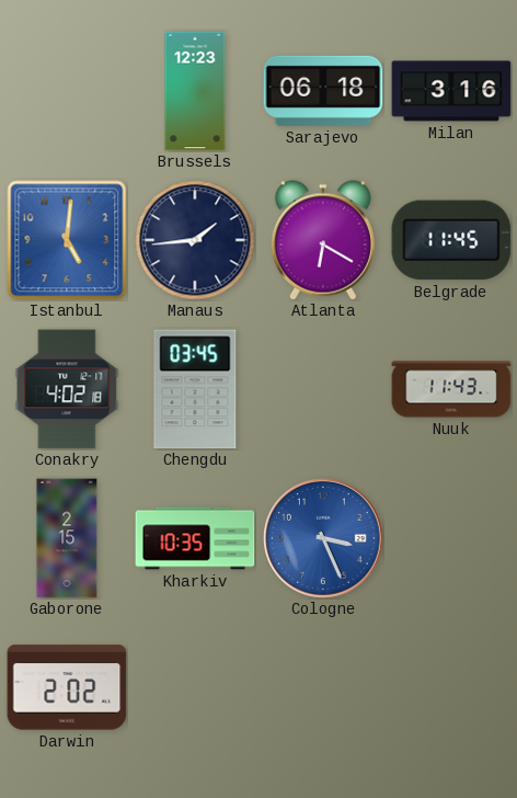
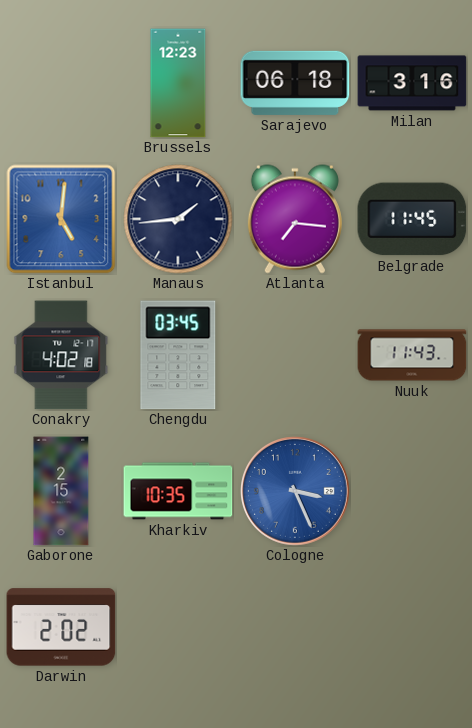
Atlanta: 6:20 -> 7:16 (295, 219)
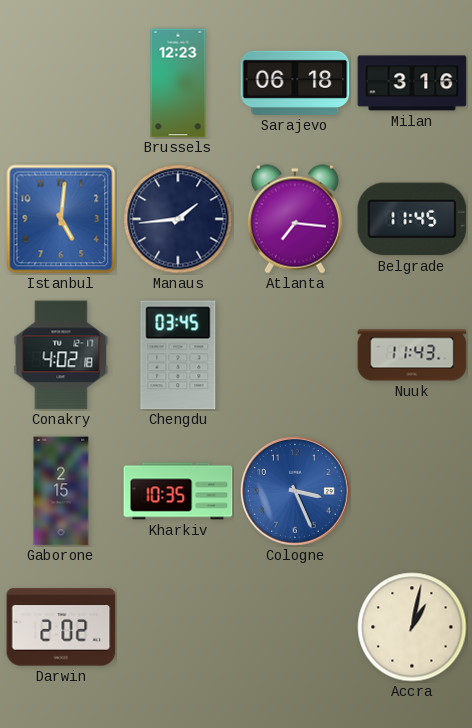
Accra: none -> 1:02 (412, 627)
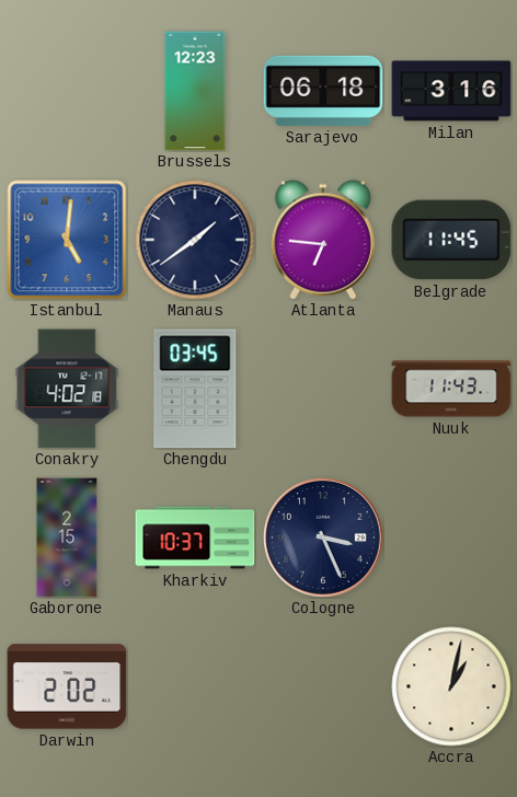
Manaus: 1:44 -> 1:39 (195, 240)
Atlanta: 7:16 -> 6:46 (323, 240)
Kharkiv: 10:35 -> 10:37 (195, 538)
Cologne dial: blue -> navy (324, 539)
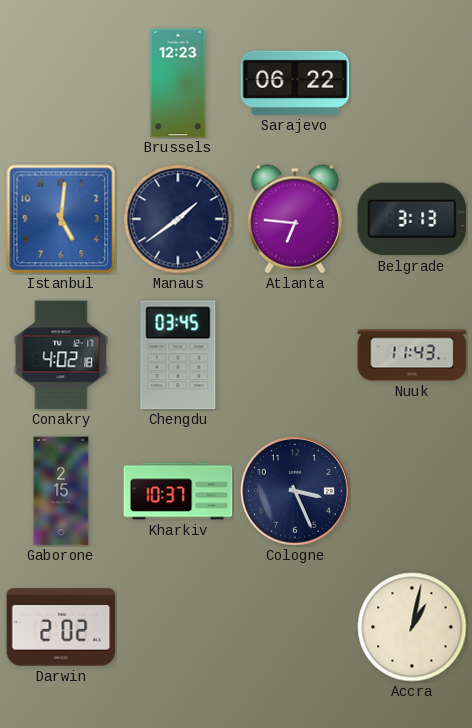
Sarajevo: 06:18 -> 06:22 (295, 83)
Milan: 3:16 -> none (451, 91)
Belgrade: 11:45 -> 3:13 (412, 219)
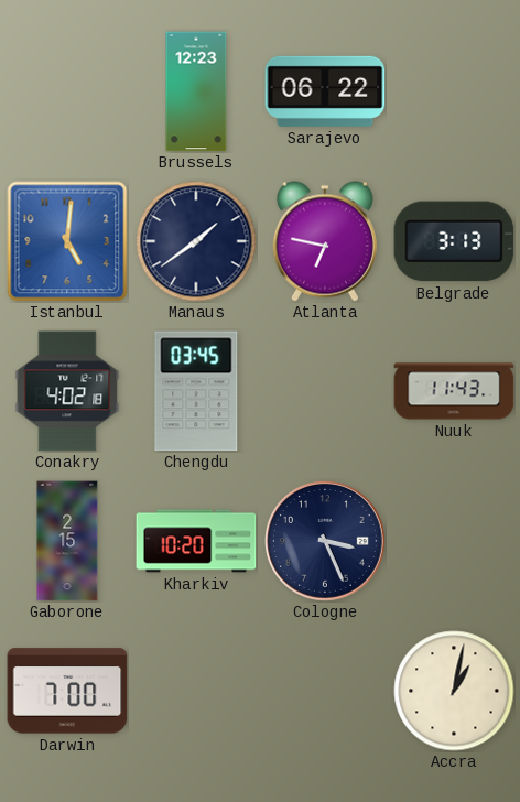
Atlanta: 6:46 -> 6:47 (325, 241)
Kharkiv: 10:37 -> 10:20 (196, 541)
Darwin: 2:02 -> 7:00 (67, 691)
